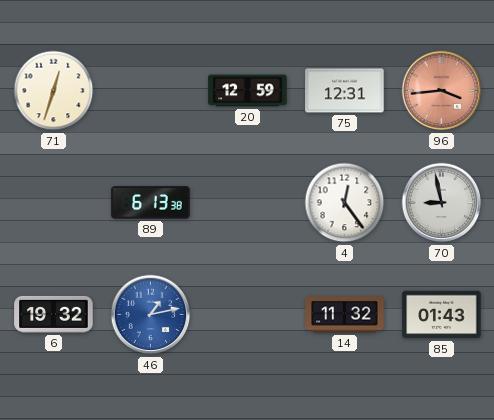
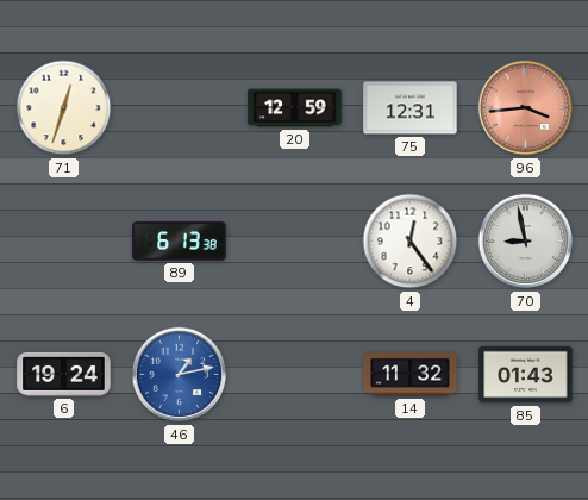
6: 19:32 -> 19:24 (64, 374)
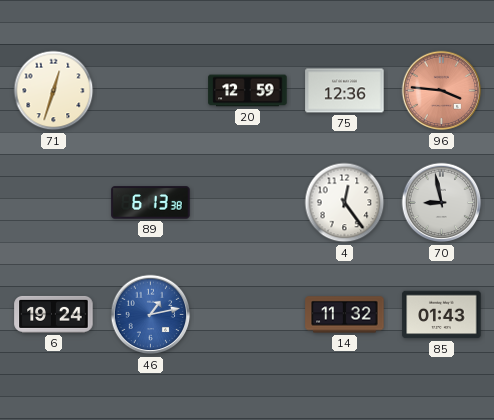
75: 12:31 -> 12:36 (345, 91)
96: 3:44 -> 3:46 (442, 91)
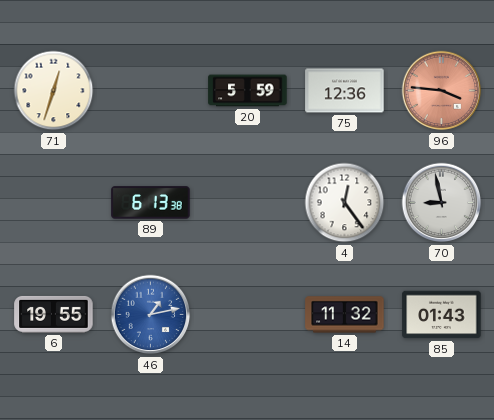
20: 12:59 -> 5:59 (248, 91)
6: 19:24 -> 19:55 (54, 314)
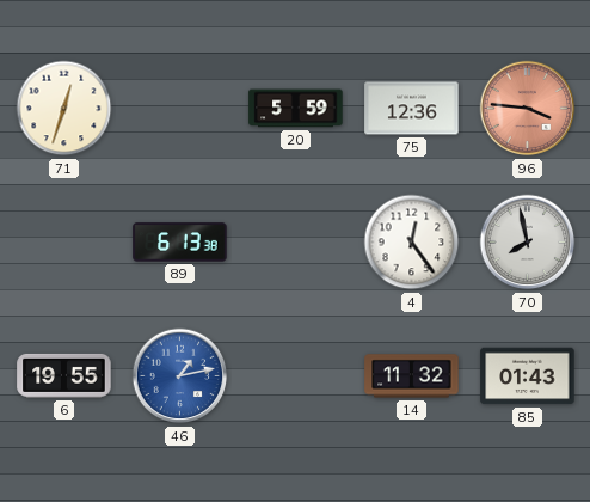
70: 8:58 -> 7:58 (528, 243)
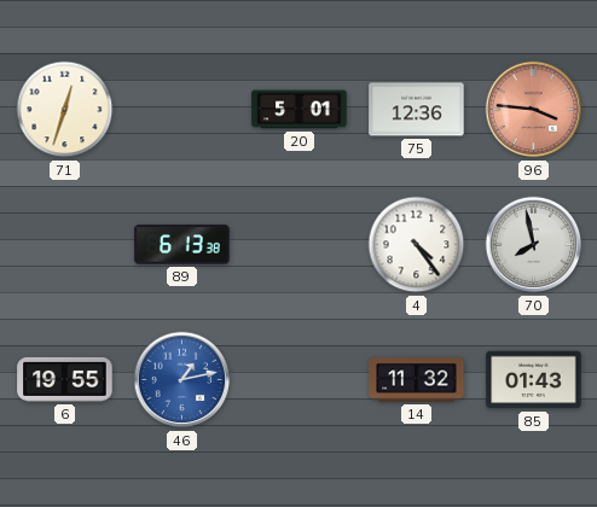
20: 5:59 -> 5:01 (300, 110)
4: 12:24 -> 4:24 (417, 245)
